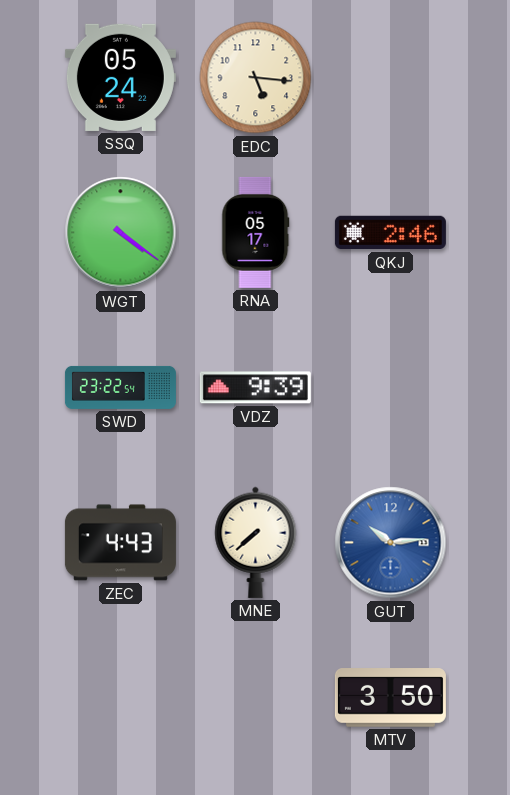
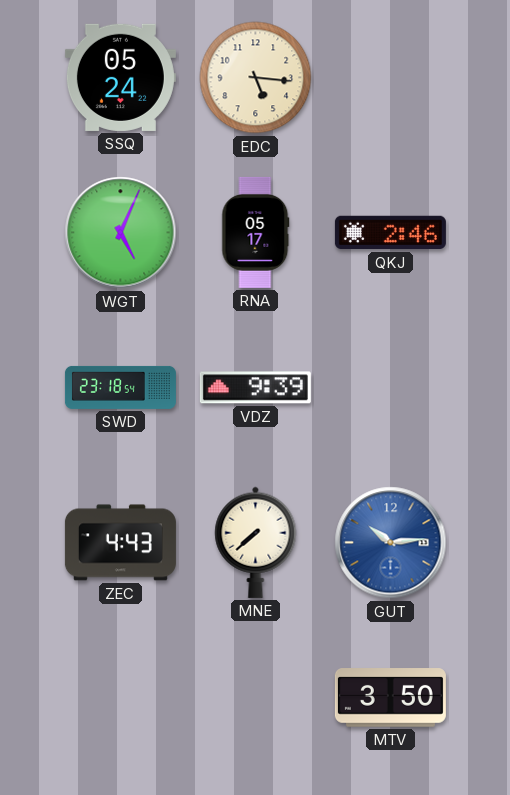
WGT: 4:21 -> 5:04 (121, 233)
SWD: 23:22 -> 23:18 (120, 387)
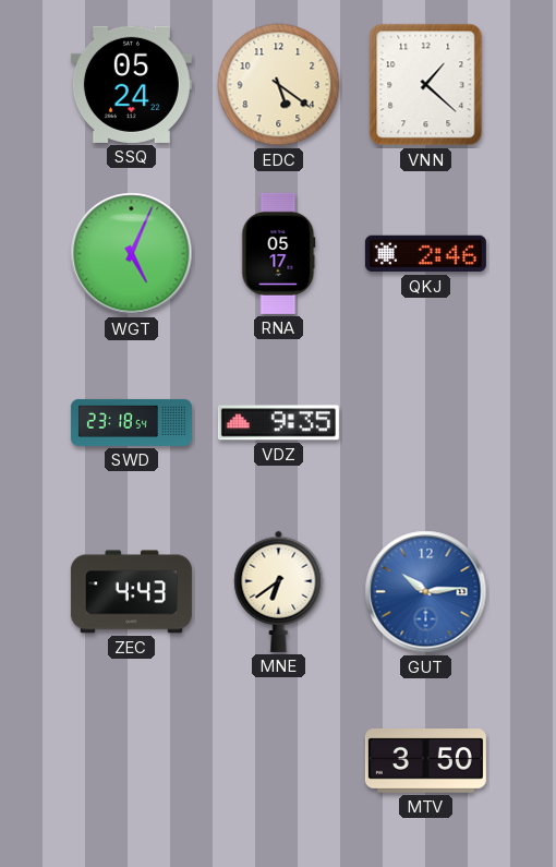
EDC: 5:16 -> 5:21 (279, 85)
VNN: none -> 1:22 (426, 85)
VDZ: 9:39 -> 9:35 (278, 423)
MNE: 7:38 -> 6:39 (279, 591)
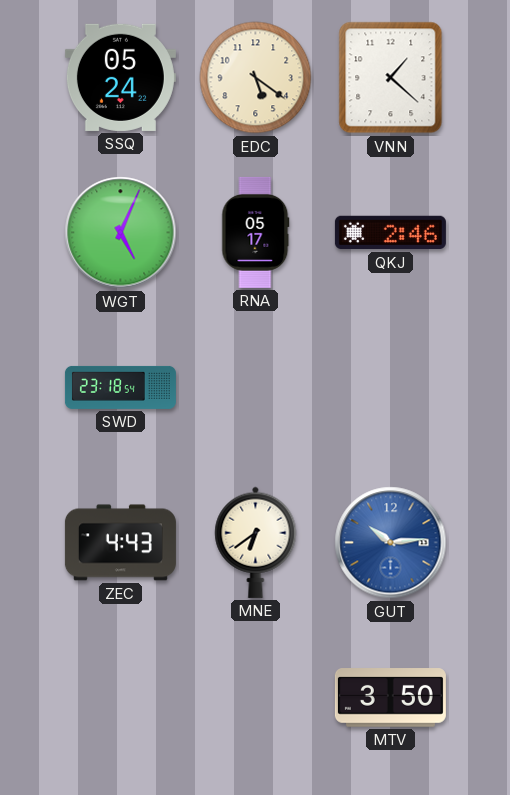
VDZ: 9:35 -> none (278, 423)
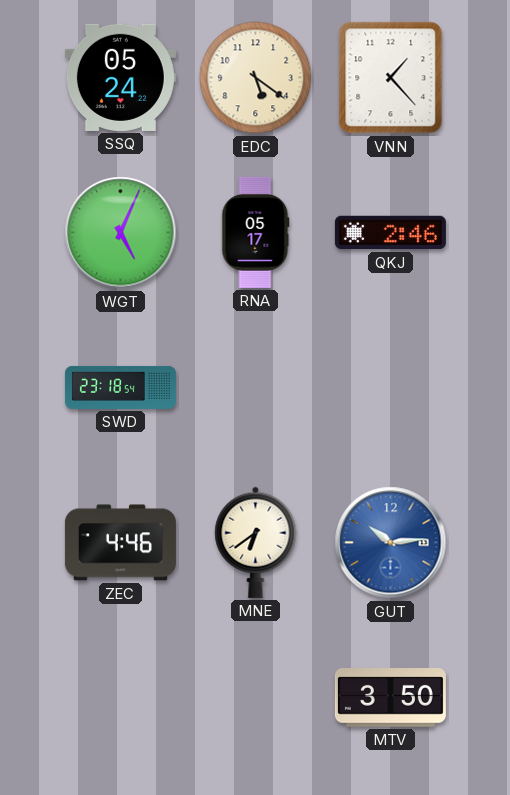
VNN: 1:22 -> 1:23 (391, 78)
ZEC: 4:43 -> 4:46 (120, 543)
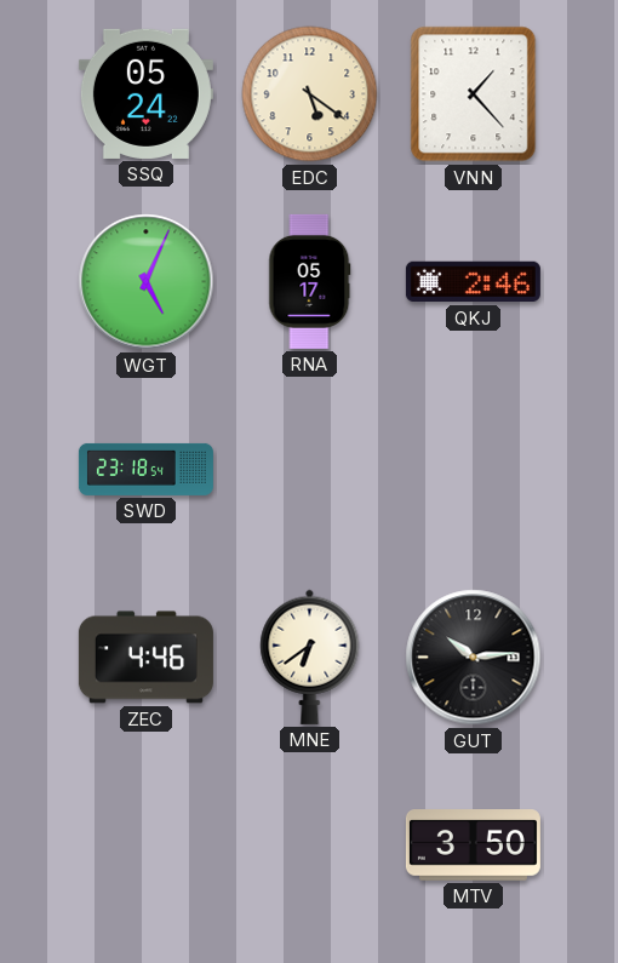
GUT dial: blue -> black (474, 658)
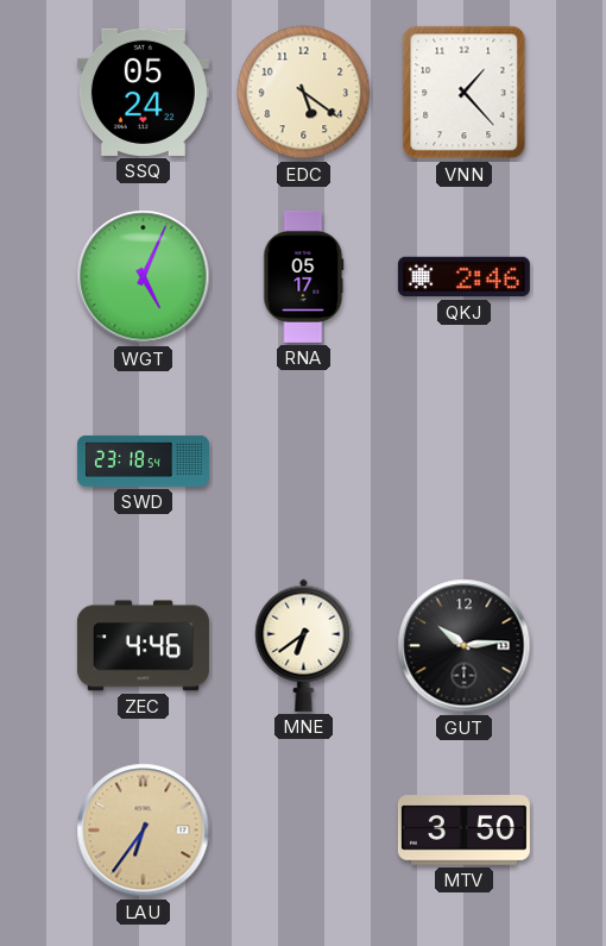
LAU: none -> 6:36 (144, 831)
